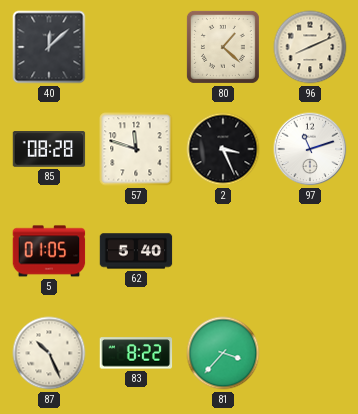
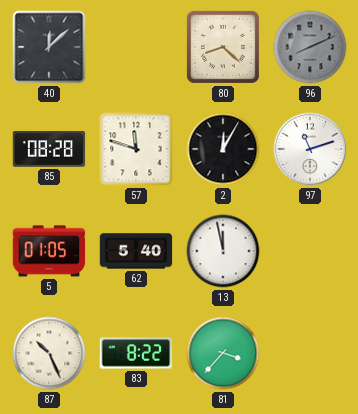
80: 1:22 -> 8:22 (223, 47)
96 dial: cream -> grey (310, 47)
2: 3:26 -> 12:05 (223, 149)
13: none -> 11:58 (223, 251)
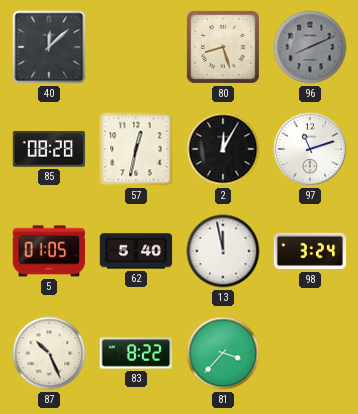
80: 8:22 -> 8:27 (223, 47)
57: 11:48 -> 12:32 (136, 149)
98: none -> 3:24 (310, 251)
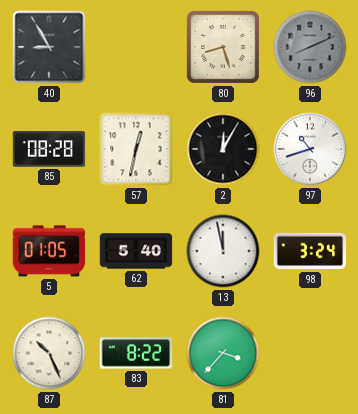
40: 12:08 -> 8:55 (49, 47)
97: 11:12 -> 10:42 (310, 149)
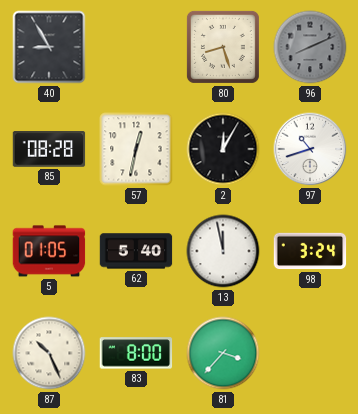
83: 8:22 -> 8:00 (136, 353)
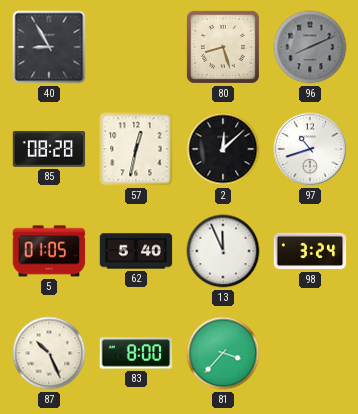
2: 12:05 -> 12:08 (223, 149)
13: 11:58 -> 11:56 (223, 251)
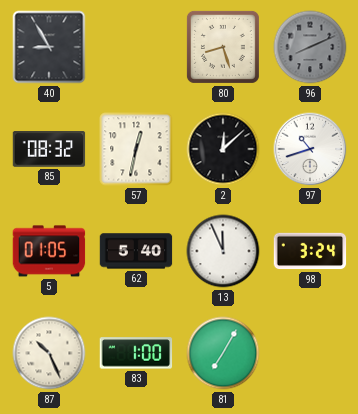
85: 08:28 -> 08:32 (49, 149)
83: 8:00 -> 1:00 (136, 353)
81: 3:37 -> 7:05 (223, 353)
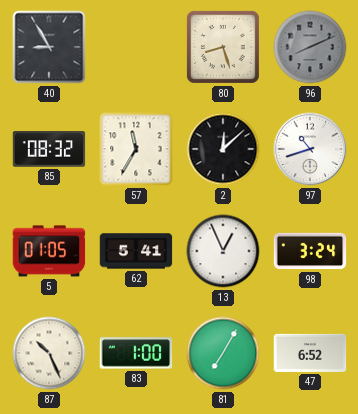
57: 12:32 -> 11:35 (136, 149)
62: 5:40 -> 5:41 (136, 251)
13: 11:56 -> 12:56 (223, 251)
47: none -> 6:52 (310, 353)
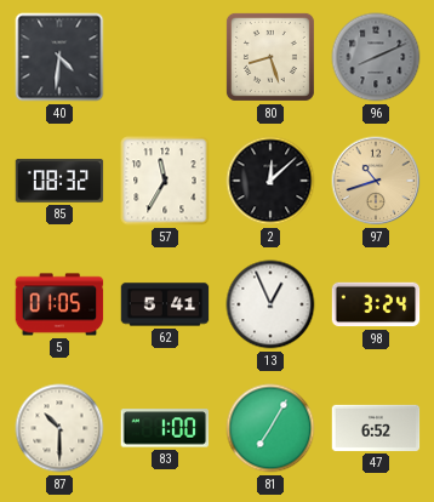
40: 8:55 -> 4:31 (59, 57)
97 dial: white -> champagne (376, 181)
87: 10:26 -> 10:30 (59, 428)
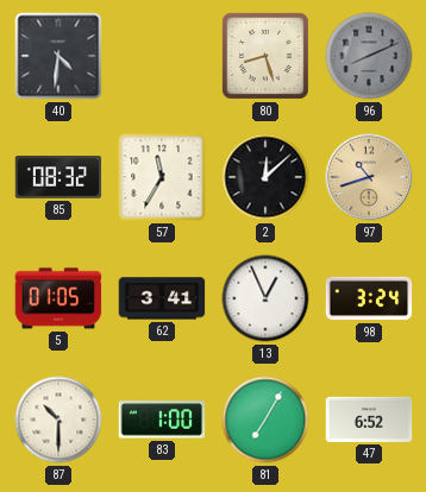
62: 5:41 -> 3:41 (162, 298)
